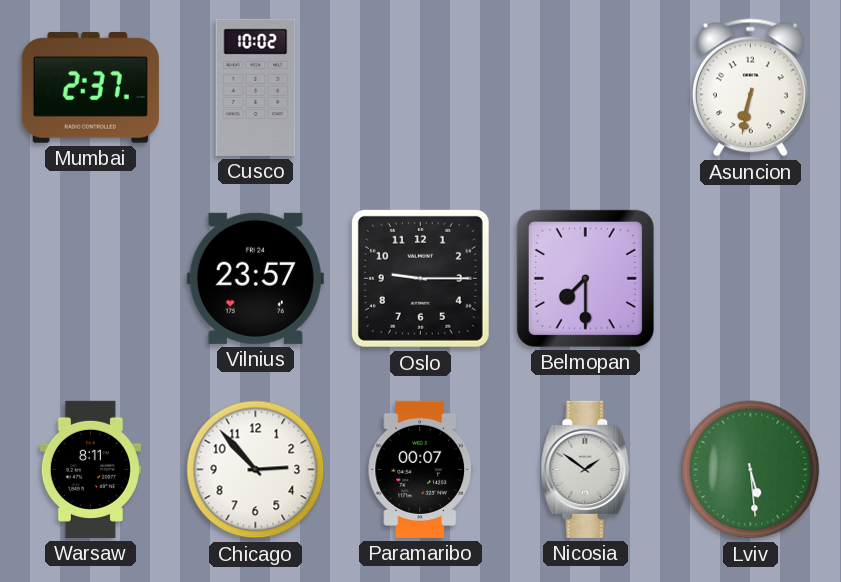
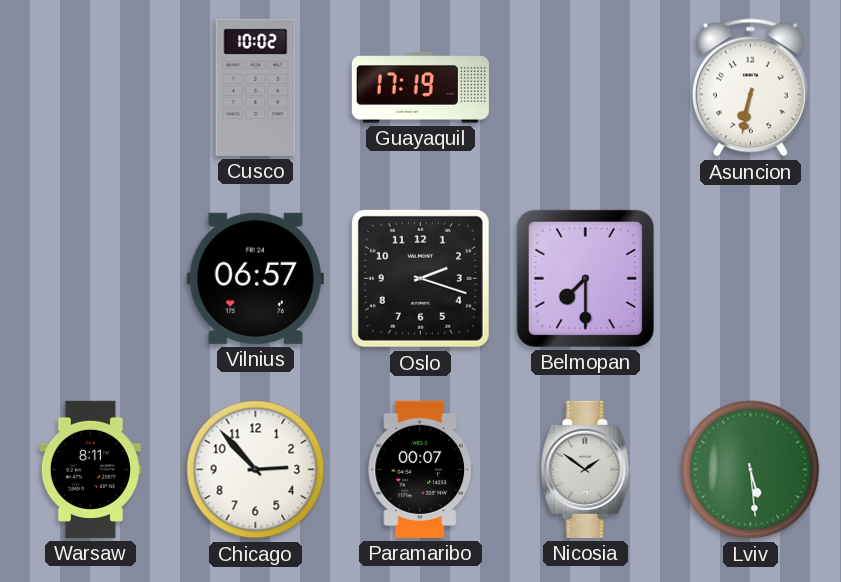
Mumbai: 2:37 -> none (90, 87)
Guayaquil: none -> 17:19 (420, 88)
Vilnius: 23:57 -> 06:57 (255, 278)
Oslo: 9:15 -> 2:18 (420, 278)
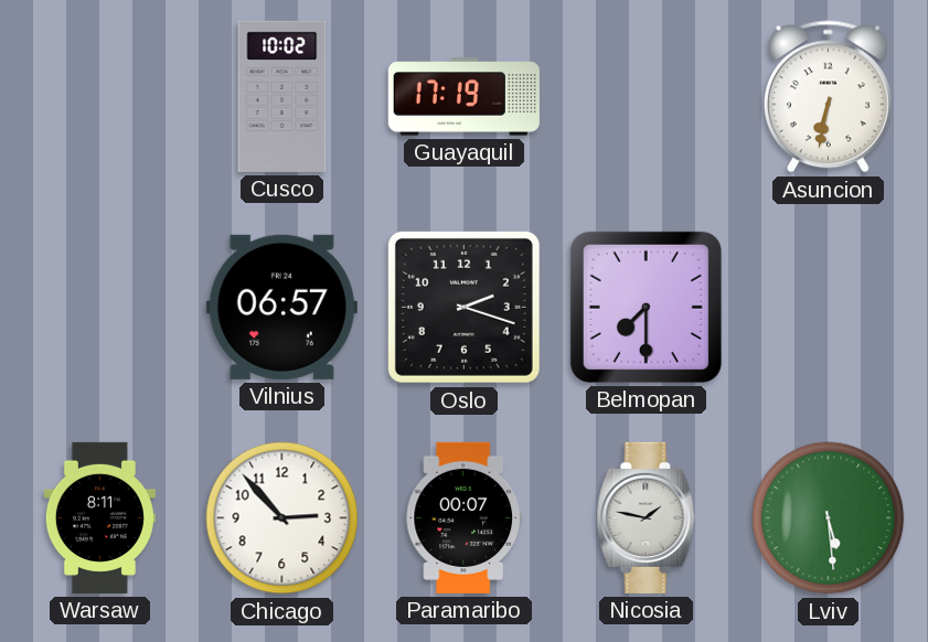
Nicosia: 1:51 -> 1:47 (647, 517)
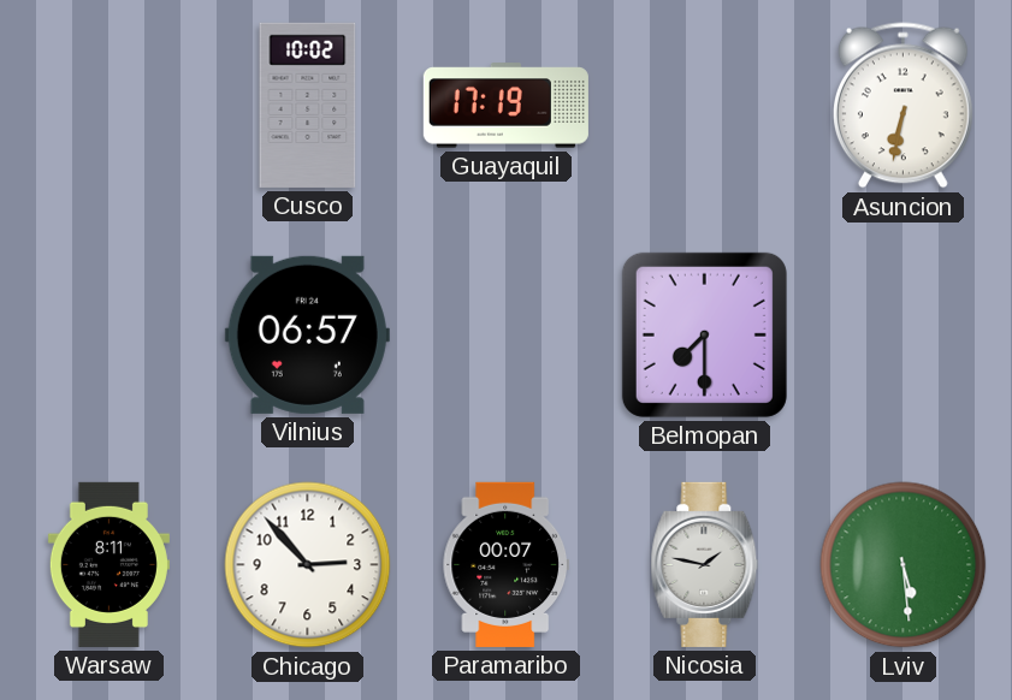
Oslo: 2:18 -> none (463, 307)
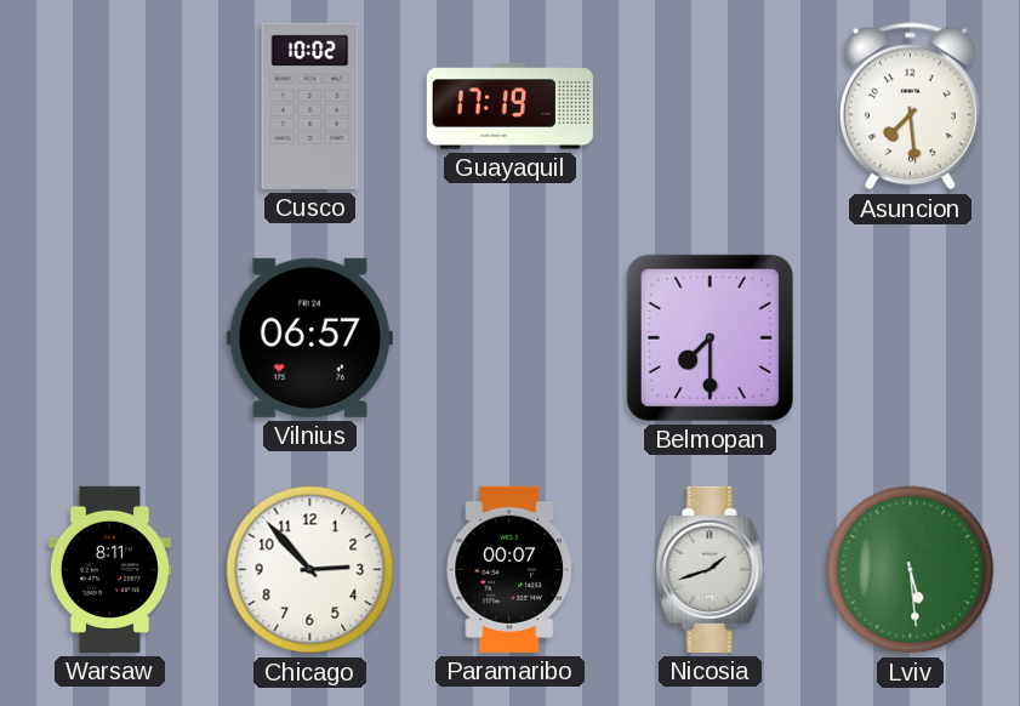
Asuncion: 6:32 -> 7:29 (910, 107)
Nicosia: 1:47 -> 1:42 (711, 569)
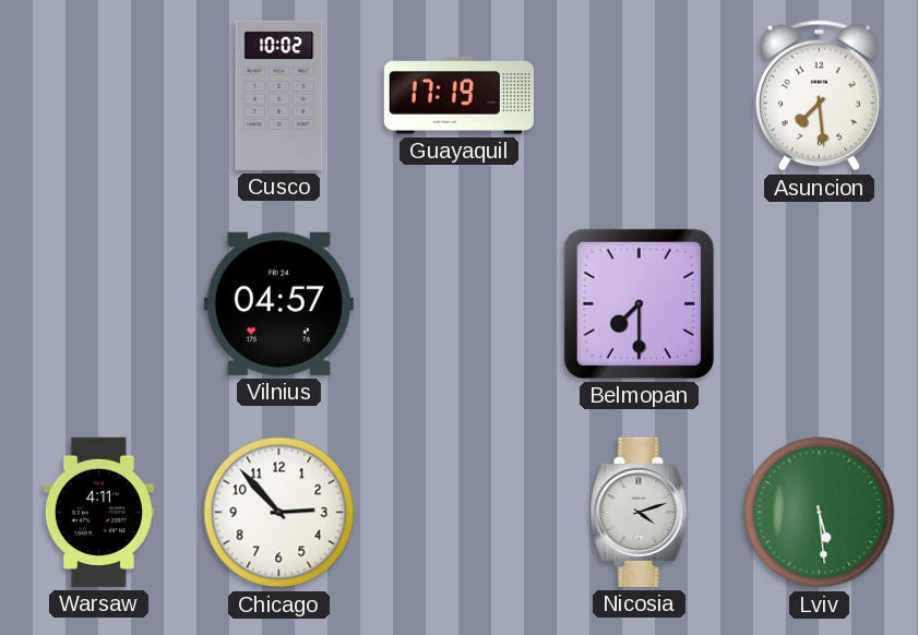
Vilnius: 06:57 -> 04:57 (278, 303)
Warsaw: 8:11 -> 4:11 (98, 512)
Paramaribo: 00:07 -> none (509, 569)
Nicosia: 1:42 -> 4:12 (640, 512)
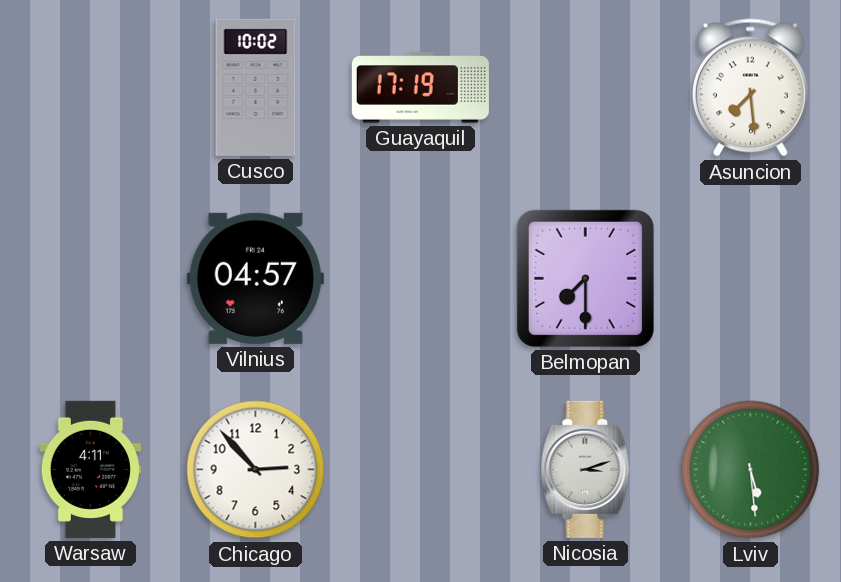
Nicosia: 4:12 -> 3:12 (586, 469)
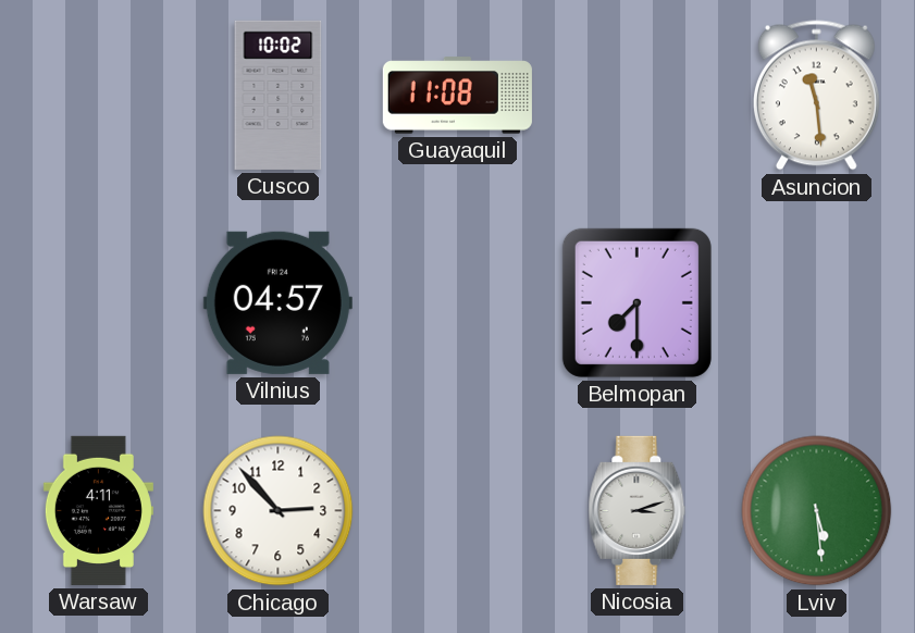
Guayaquil: 17:19 -> 11:08 (457, 96)
Asuncion: 7:29 -> 11:29 (816, 96)
